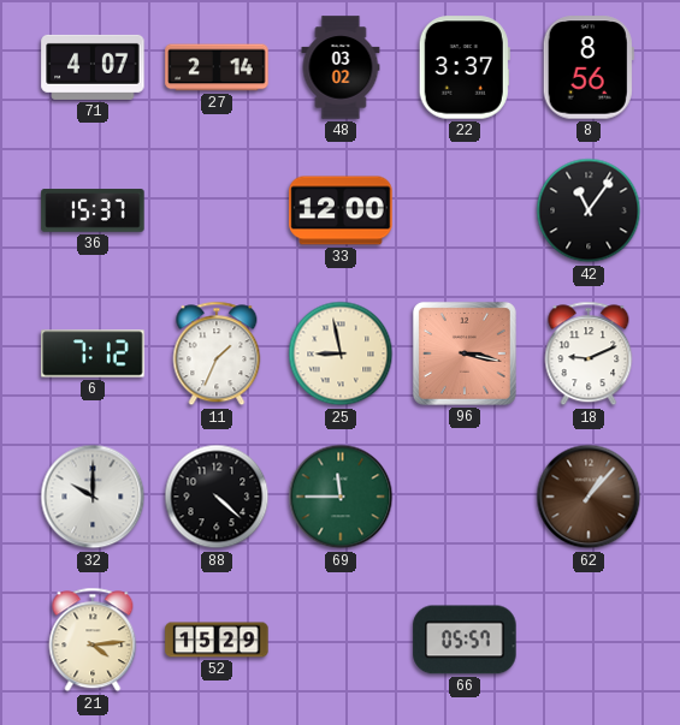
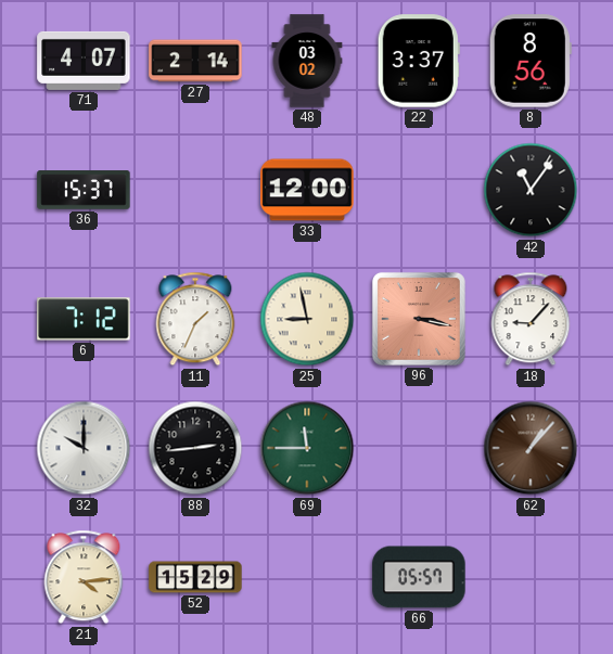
18: 9:11 -> 9:07 (531, 319)
88: 4:22 -> 2:44 (195, 448)
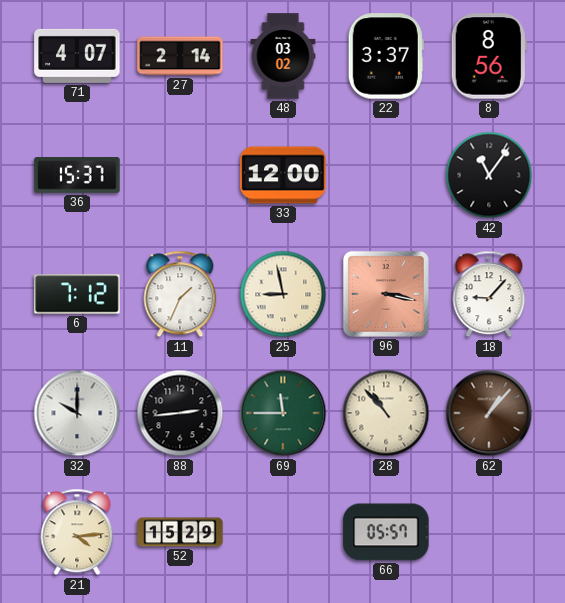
28: none -> 10:53 (386, 413)
